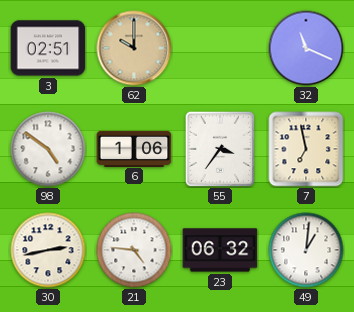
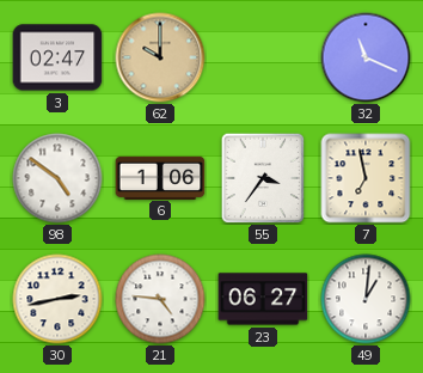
3: 02:51 -> 02:47 (57, 57)
23: 06:32 -> 06:27 (263, 299)
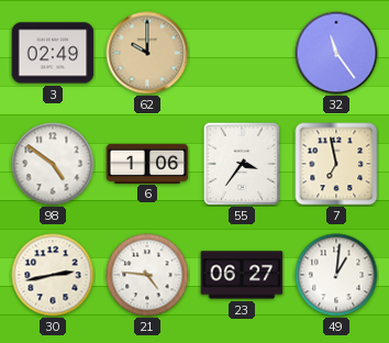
3: 02:47 -> 02:49 (53, 53)
32: 11:19 -> 11:24 (336, 53)
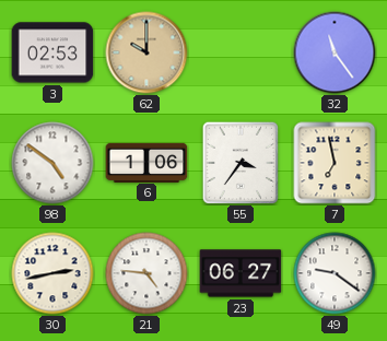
3: 02:49 -> 02:53 (52, 52)
49: 1:01 -> 9:21 (335, 273)
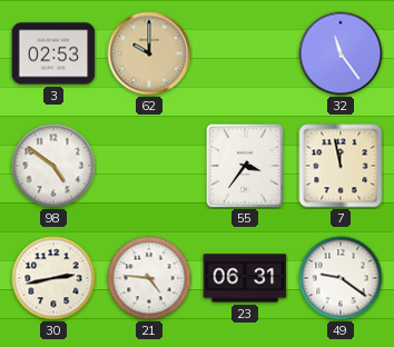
6: 1:06 -> none (146, 162)
7: 6:58 -> 11:58 (341, 166)
23: 06:27 -> 06:31 (245, 278)
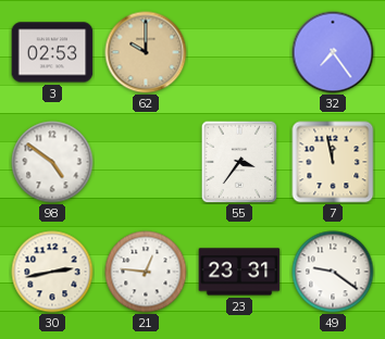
32: 11:24 -> 7:24 (333, 52)
21: 4:46 -> 12:46 (146, 272)
23: 06:31 -> 23:31 (239, 272)
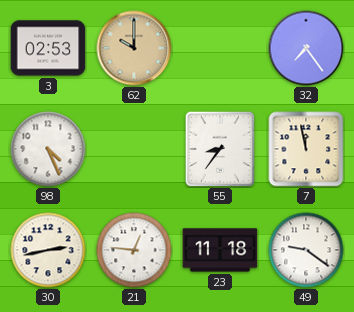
98: 4:51 -> 4:26 (48, 149)
55: 3:36 -> 8:36 (220, 149)
23: 23:31 -> 11:18 (220, 250)
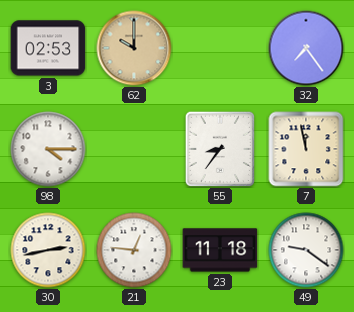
98: 4:26 -> 4:15 (48, 149)
